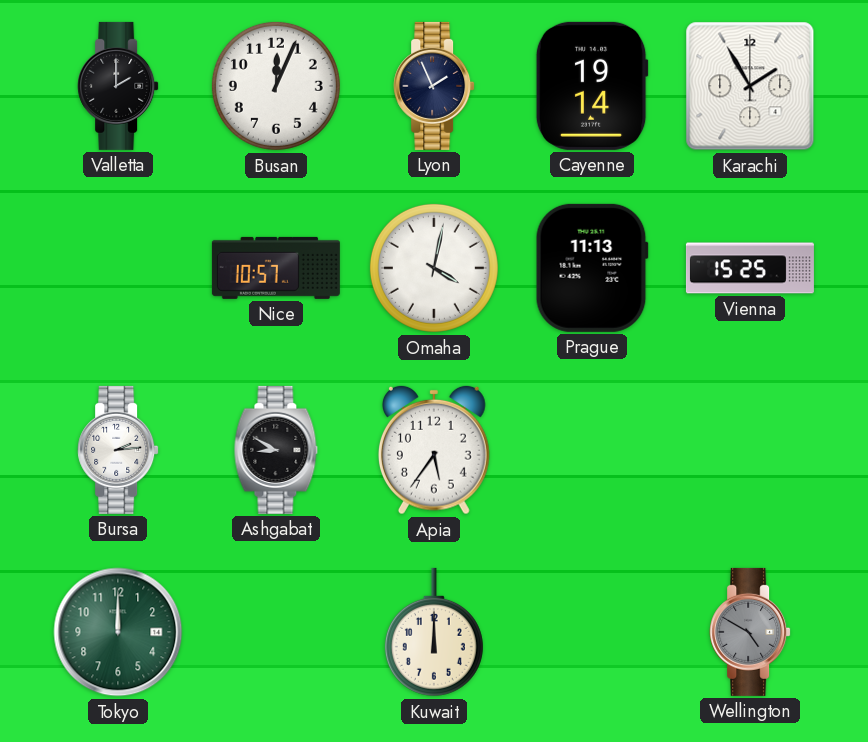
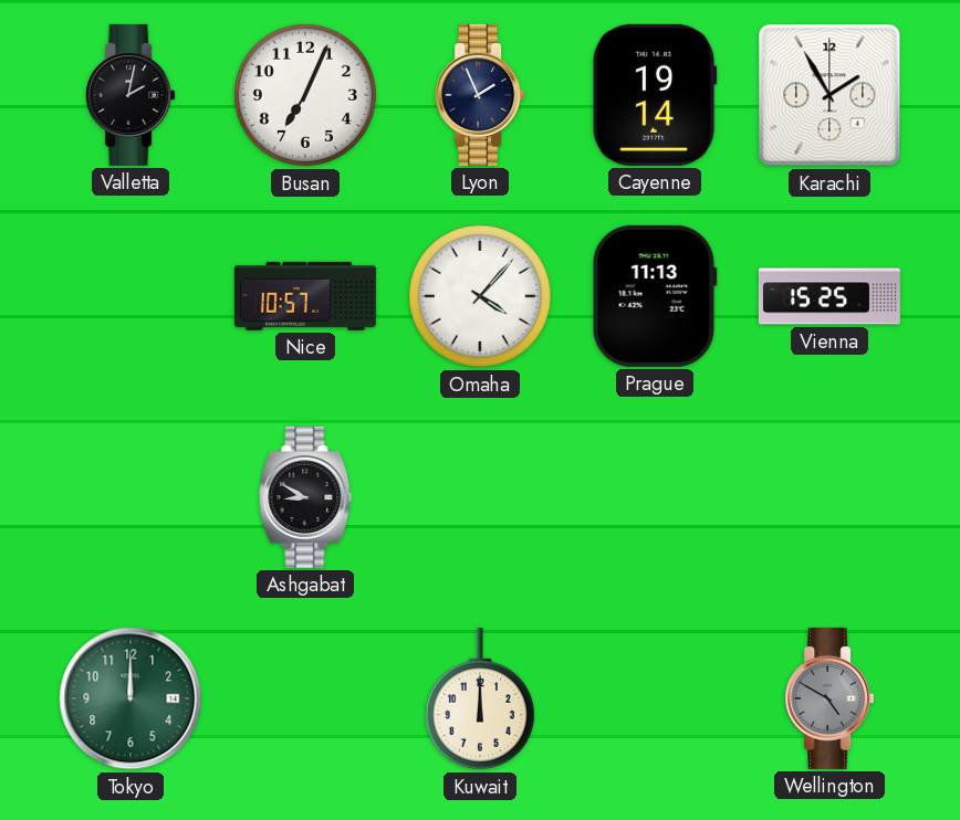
Valletta: 2:00 -> 2:02 (131, 95)
Busan: 12:04 -> 7:04 (305, 95)
Omaha: 4:02 -> 4:07 (480, 296)
Bursa: 2:14 -> none (118, 450)
Apia: 5:36 -> none (434, 450)
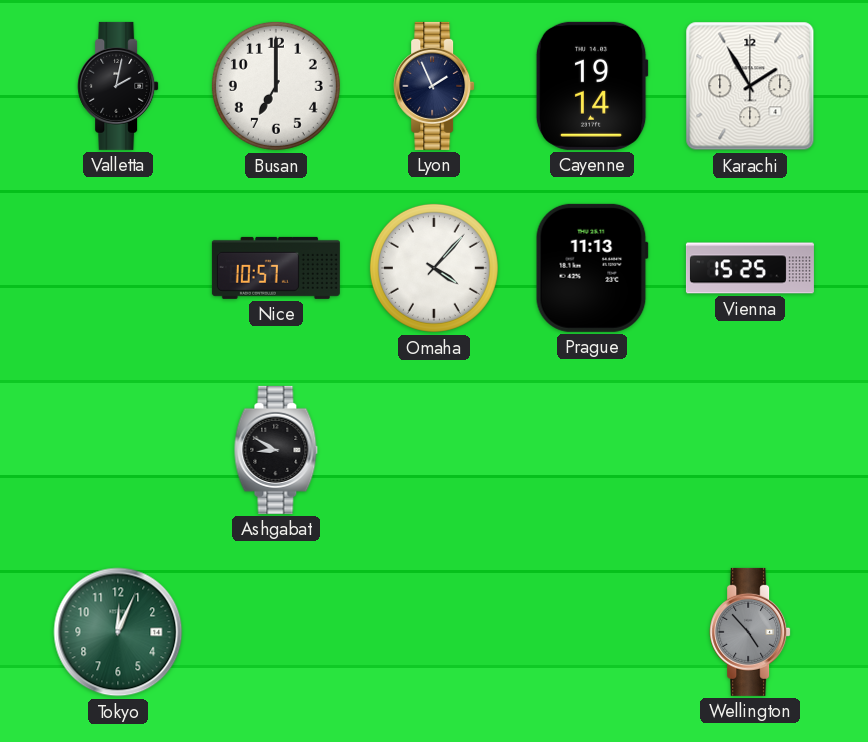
Busan: 7:04 -> 7:00 (276, 86)
Tokyo: 12:00 -> 12:04 (118, 632)
Kuwait: 12:00 -> none (480, 698)
Wellington: 4:50 -> 4:53 (750, 632)
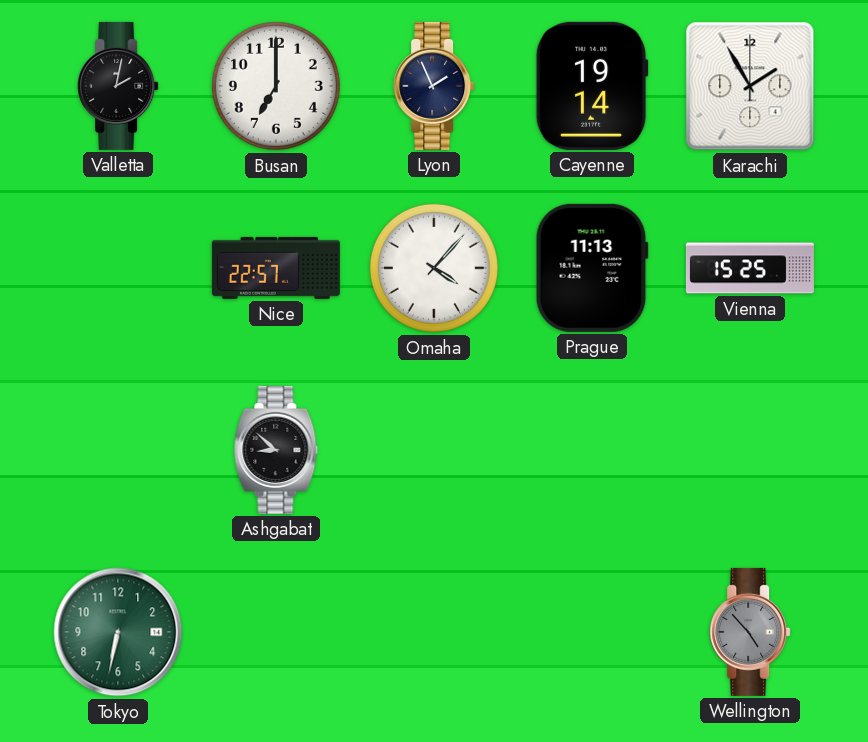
Nice: 10:57 -> 22:57 (276, 268)
Ashgabat: 8:50 -> 8:52 (276, 450)
Tokyo: 12:04 -> 6:32 (118, 632)
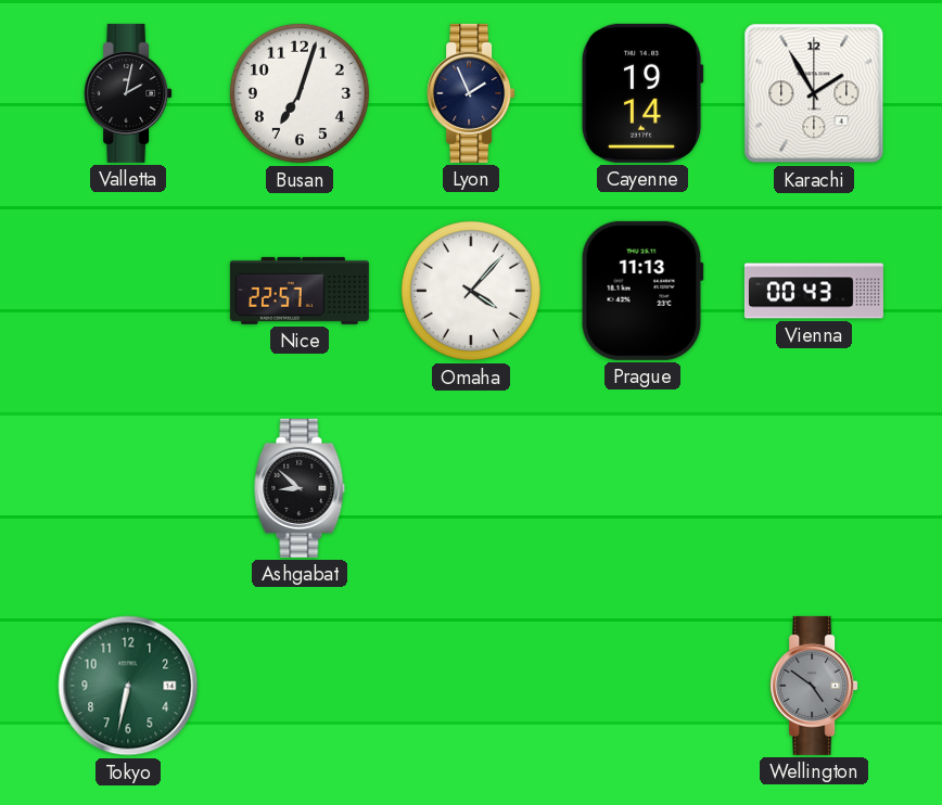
Busan: 7:00 -> 7:03 (300, 93)
Vienna: 15:25 -> 00:43 (814, 291)
Wellington: 4:53 -> 4:51 (814, 686)
